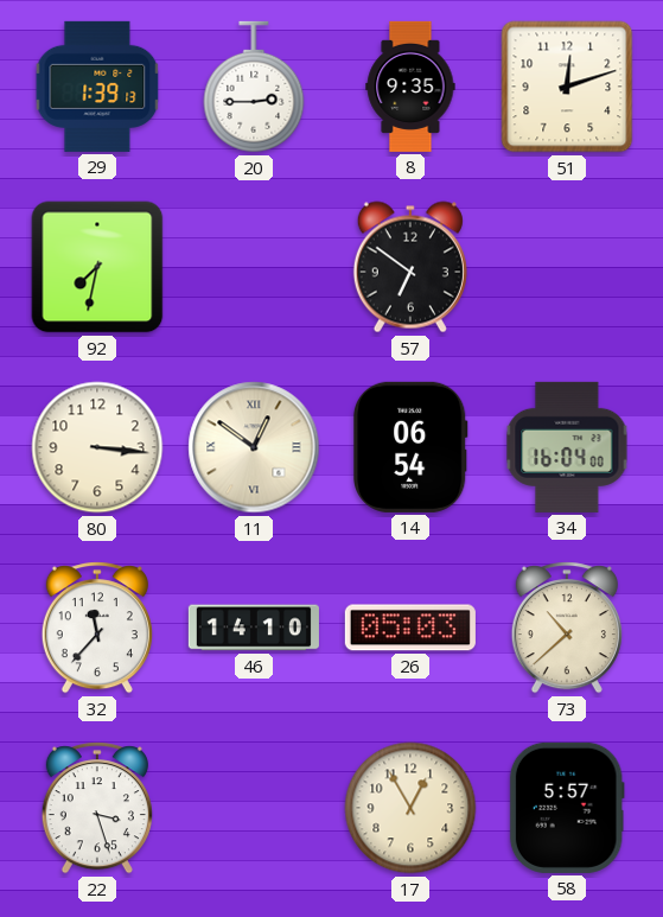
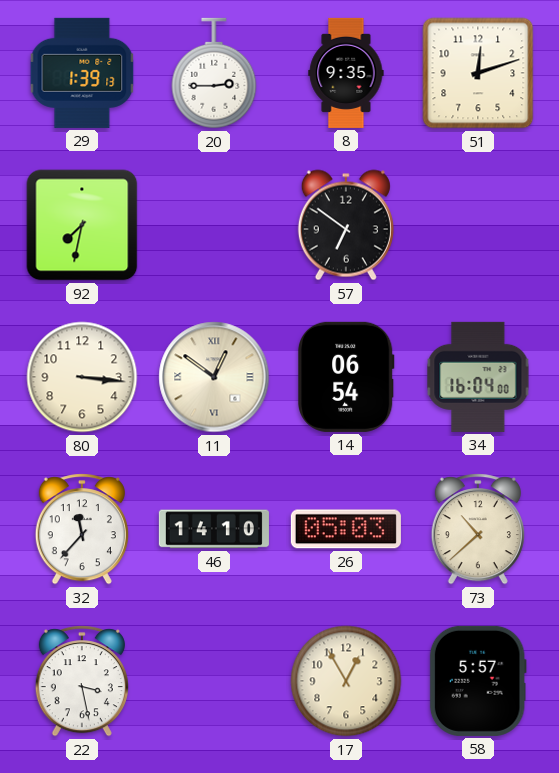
22: 3:27 -> 3:28 (82, 681)
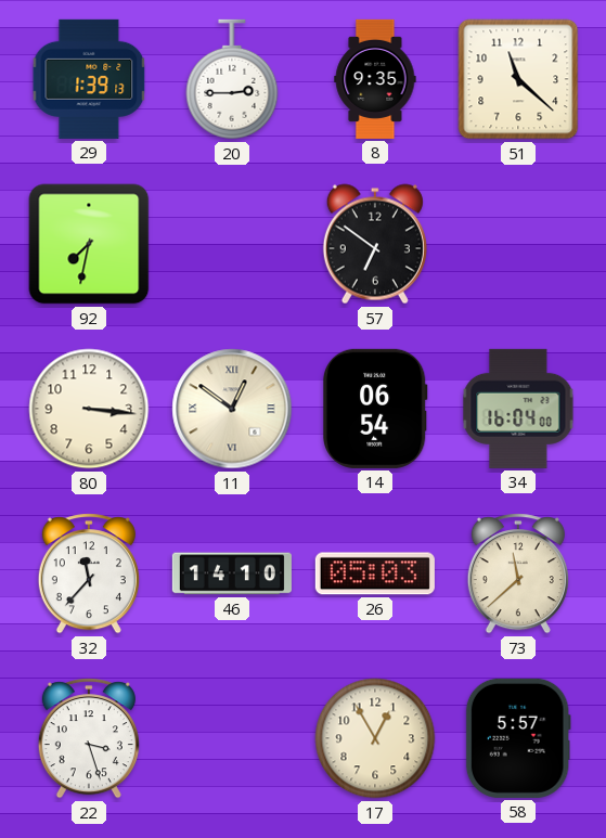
51: 12:12 -> 11:22 (518, 79)
73: 10:38 -> 11:38 (518, 573)
22: 3:28 -> 3:27 (89, 738)
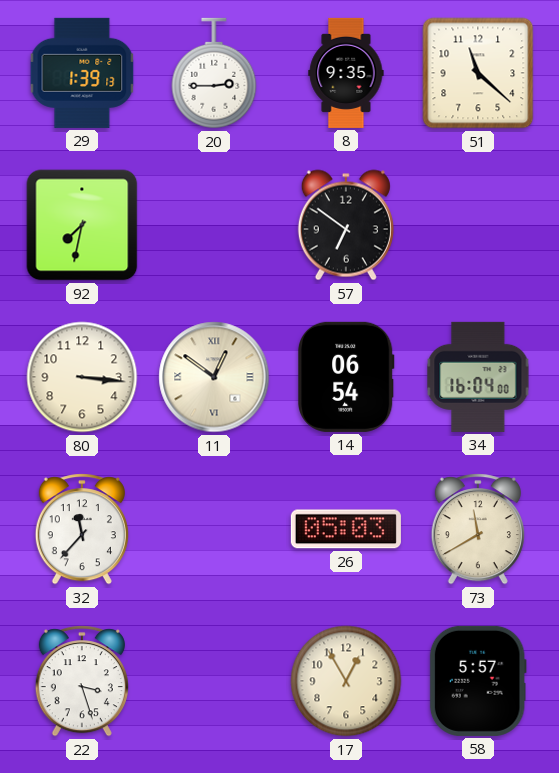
46: 14:10 -> none (232, 573)
73: 11:38 -> 11:40 (478, 529)
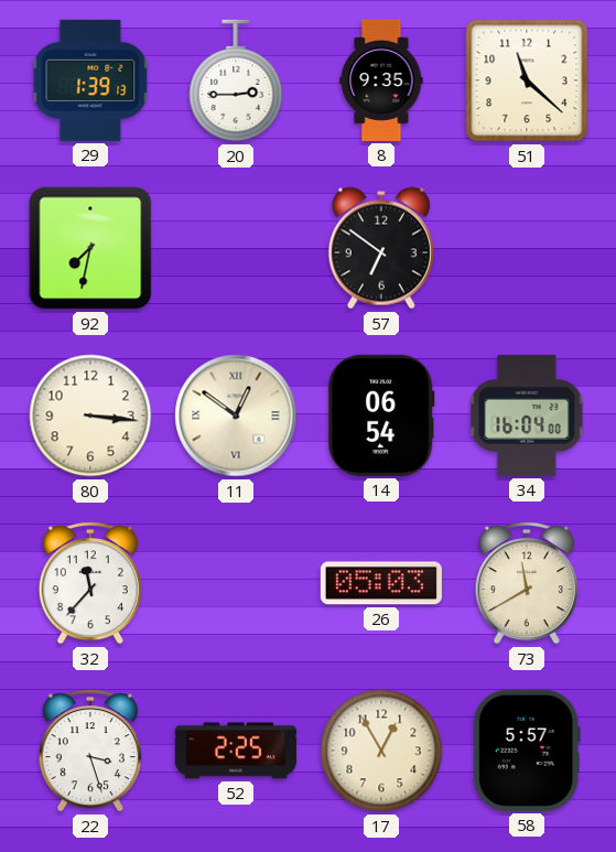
52: none -> 2:25 (236, 751)
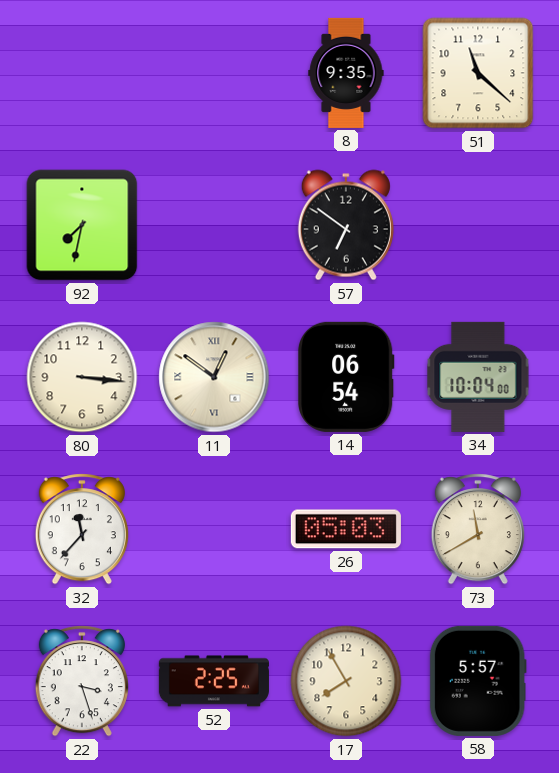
29: 1:39 -> none (90, 80)
20: 2:45 -> none (236, 80)
34: 16:04 -> 10:04 (478, 377)
17: 12:55 -> 7:55 (346, 681)
